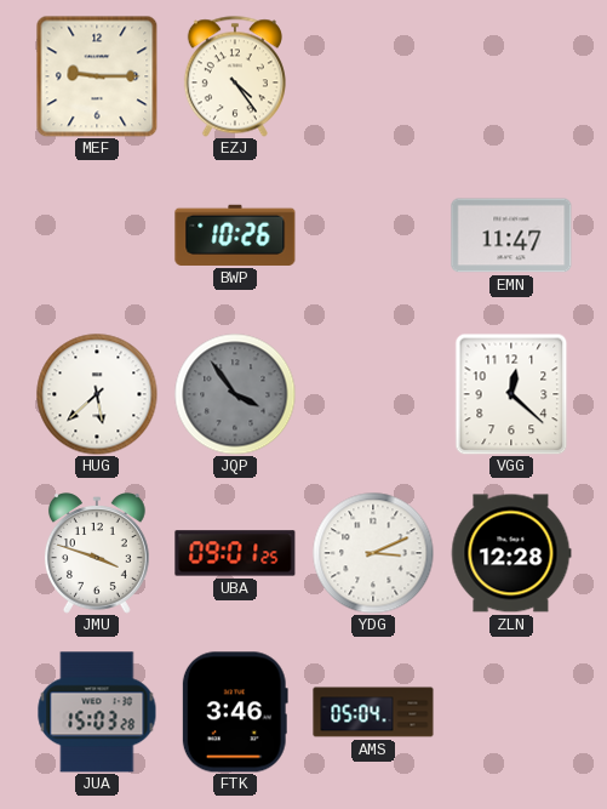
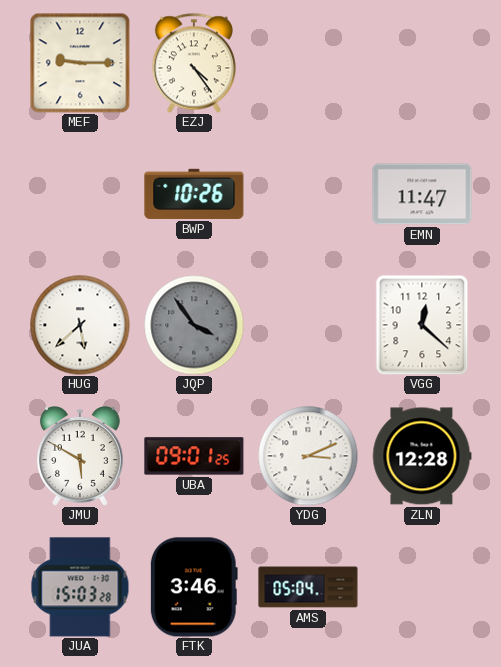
JMU: 3:48 -> 5:50 (80, 456)
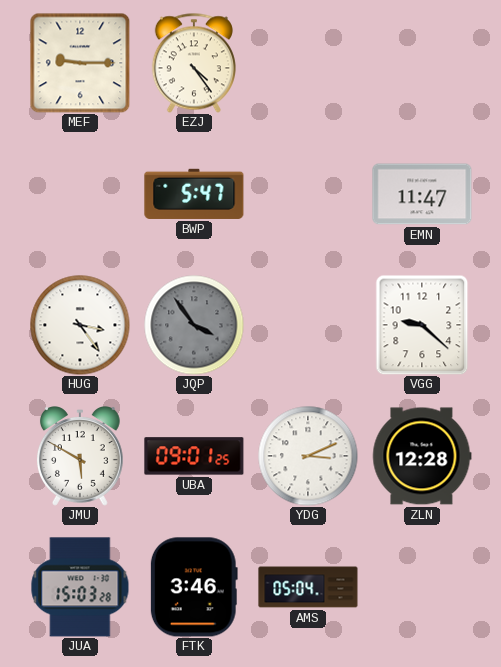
BWP: 10:26 -> 5:47 (194, 194)
HUG: 5:38 -> 3:24 (80, 325)
VGG: 12:22 -> 9:22 (422, 325)
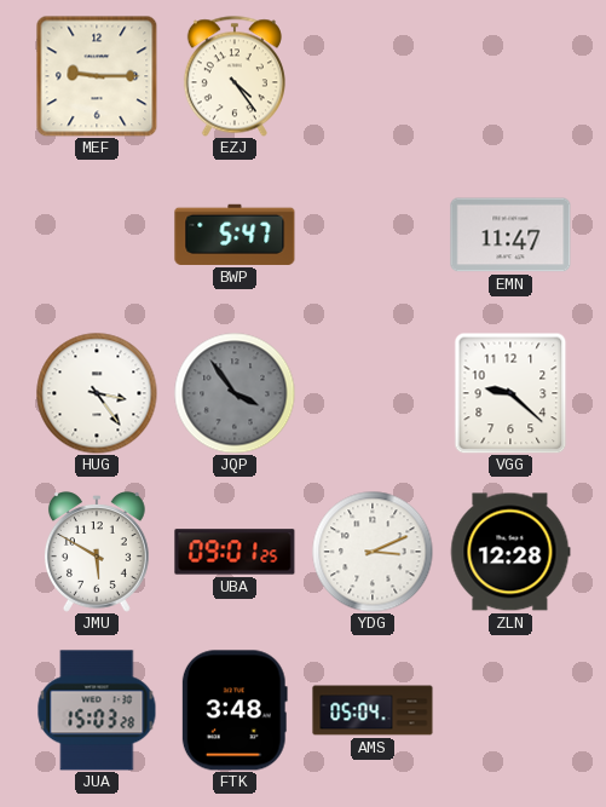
FTK: 3:46 -> 3:48 (235, 710)
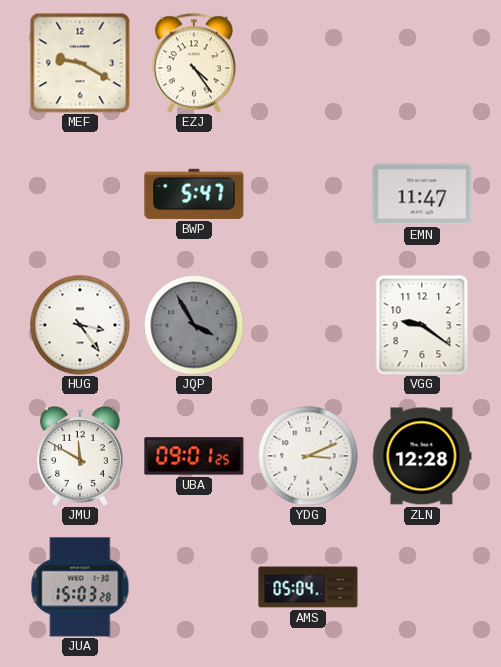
MEF: 9:15 -> 9:20 (80, 63)
JQP: 3:54 -> 3:55 (194, 325)
VGG: 9:22 -> 9:21 (422, 325)
JMU: 5:50 -> 11:50 (80, 456)
FTK: 3:48 -> none (235, 710)
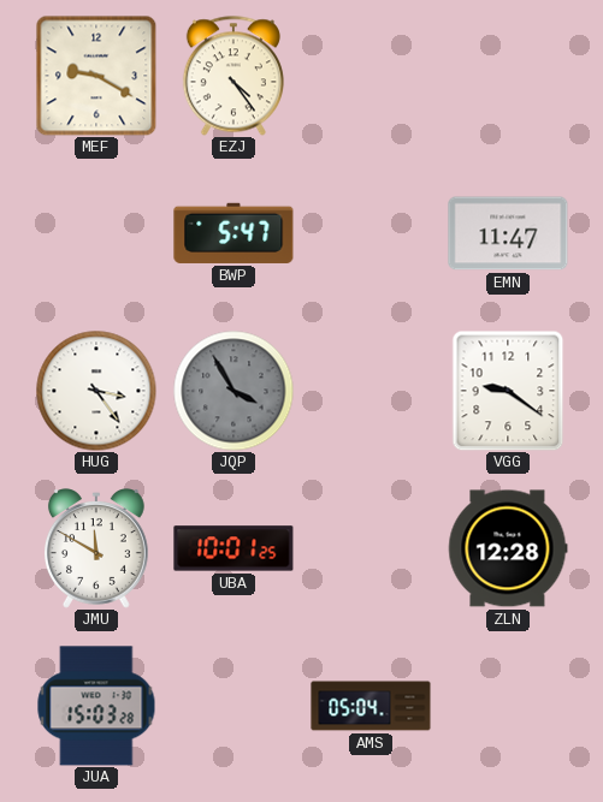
UBA: 09:01 -> 10:01 (233, 548)
YDG: 3:11 -> none (308, 456)
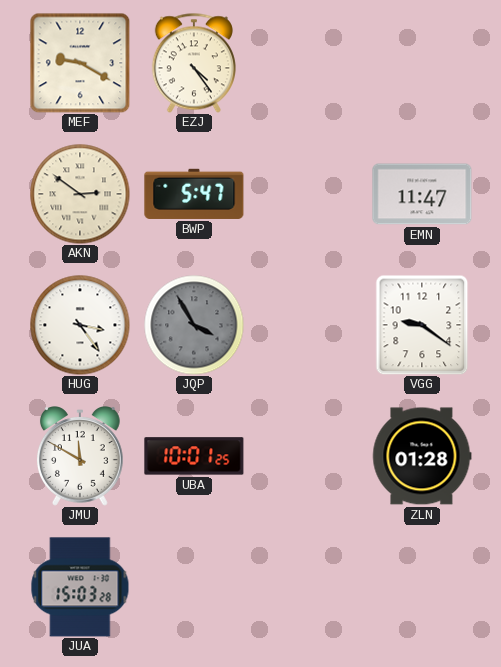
AKN: none -> 2:51 (80, 194)
ZLN: 12:28 -> 01:28 (422, 456)
AMS: 05:04 -> none (371, 706)
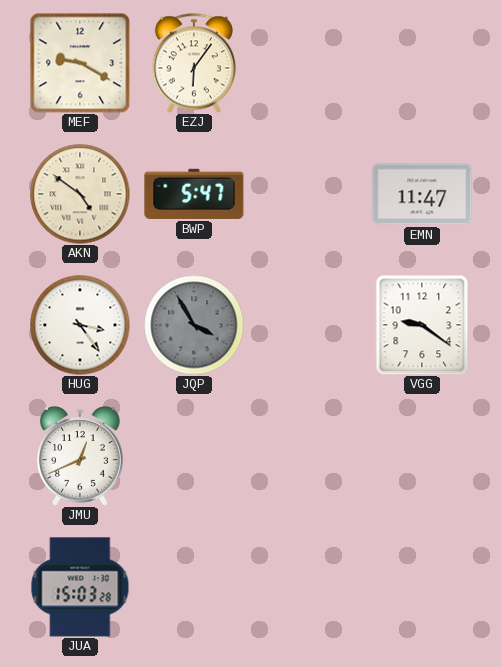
EZJ: 4:24 -> 6:06 (194, 63)
AKN: 2:51 -> 4:51 (80, 194)
JMU: 11:50 -> 12:41 (80, 456)
UBA: 10:01 -> none (194, 456)
ZLN: 01:28 -> none (422, 456)
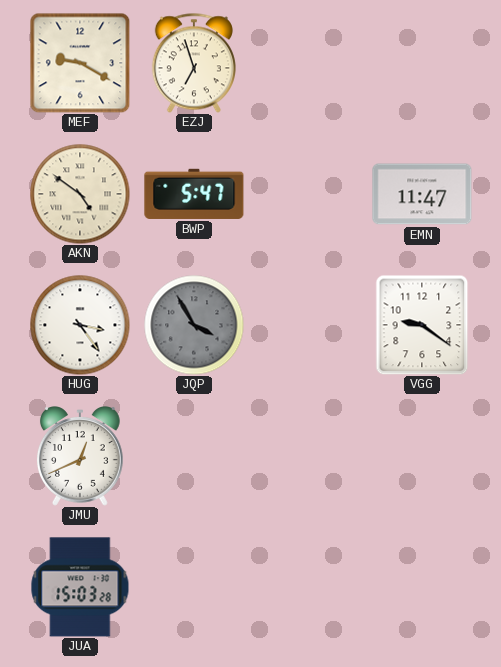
EZJ: 6:06 -> 6:57 (194, 63)
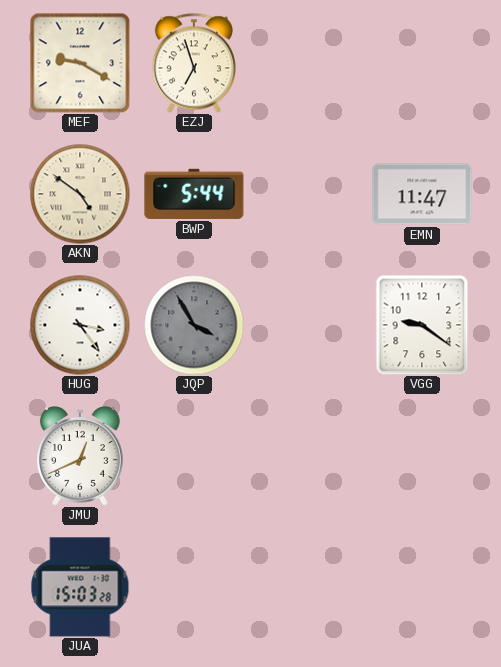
BWP: 5:47 -> 5:44 (194, 194)
